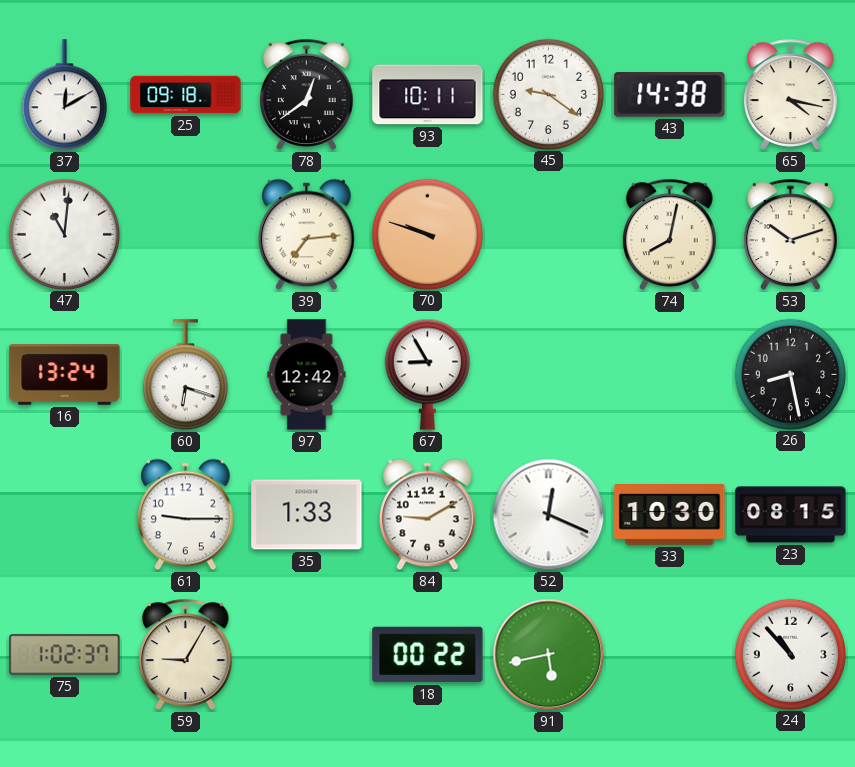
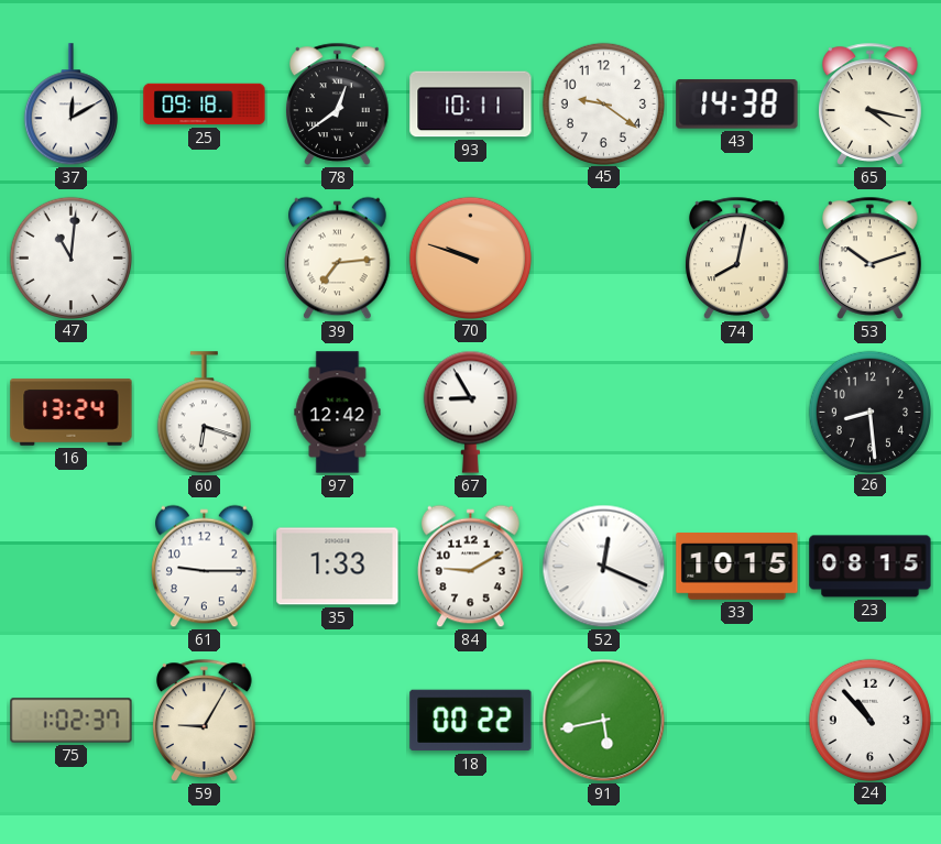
26: 8:28 -> 8:29 (869, 412)
33: 10:30 -> 10:15 (737, 567)
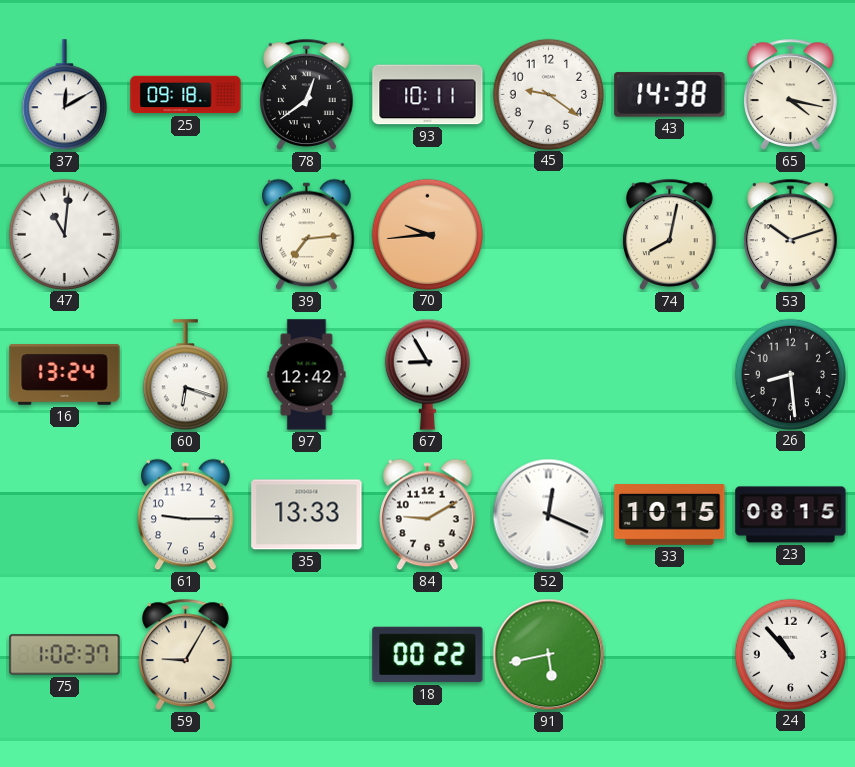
70: 9:48 -> 9:44 (427, 234)
35: 1:33 -> 13:33 (307, 515)
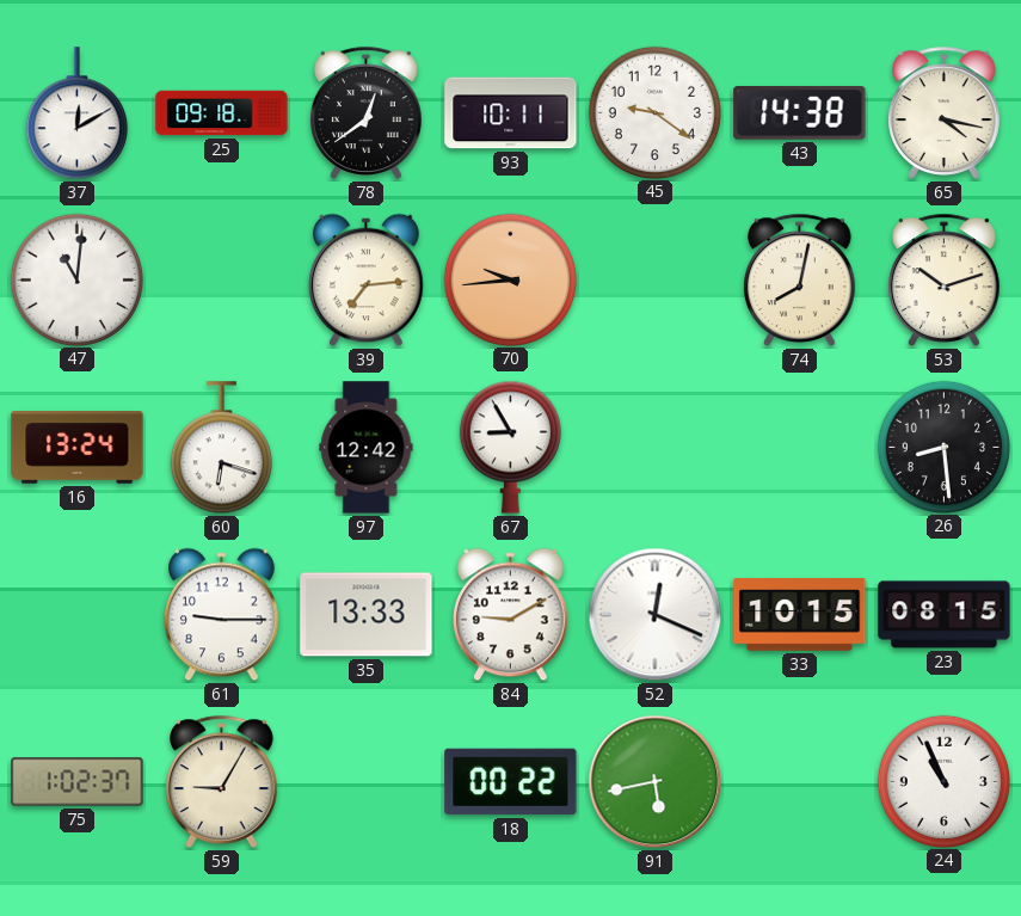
24: 10:53 -> 10:56 (943, 781)
